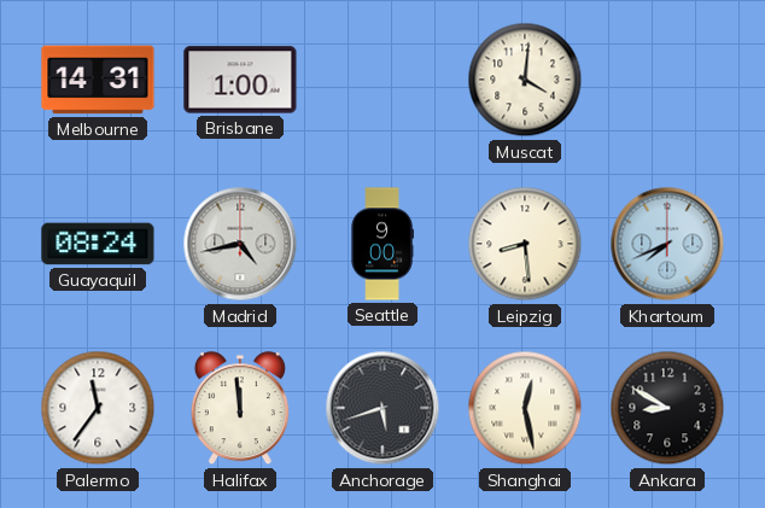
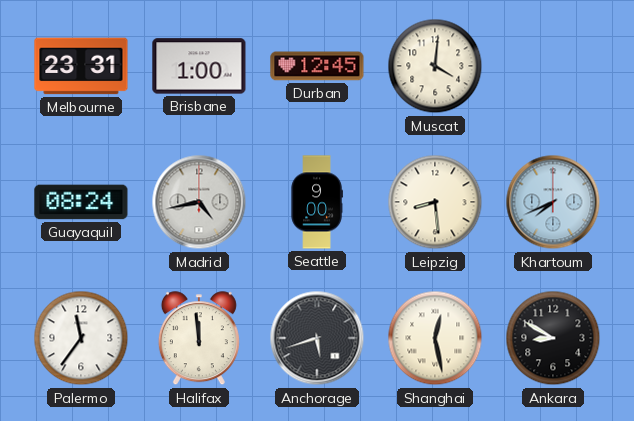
Melbourne: 14:31 -> 23:31 (81, 66)
Durban: none -> 12:45 (317, 66)
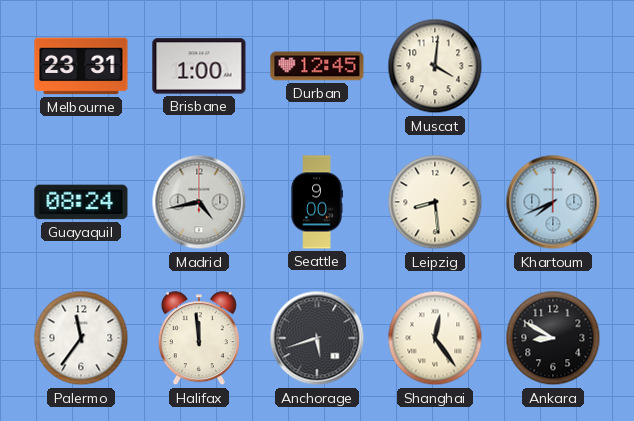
Shanghai: 12:28 -> 12:24 (435, 338)
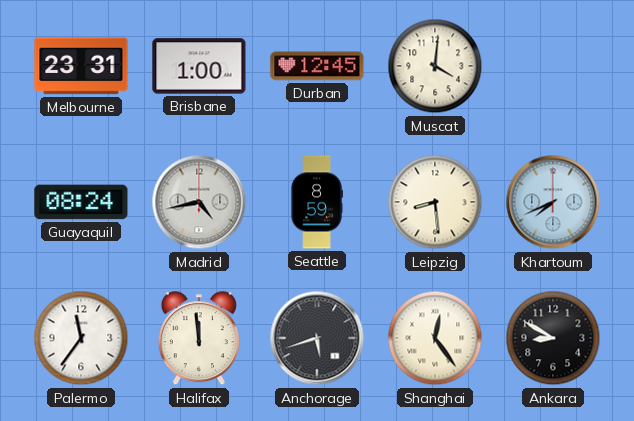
Seattle: 9:00 -> 8:59 (317, 202)
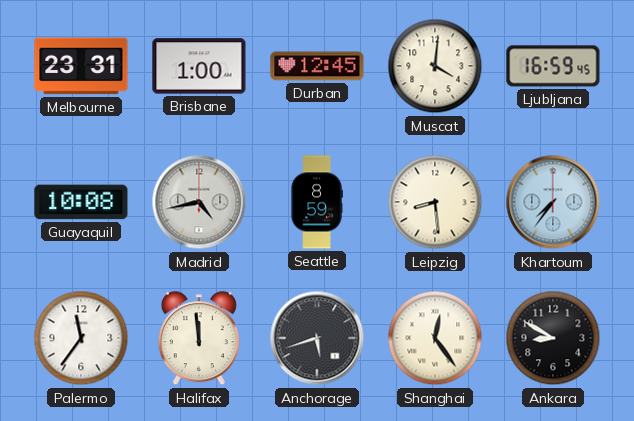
Ljubljana: none -> 16:59 (553, 66)
Guayaquil: 08:24 -> 10:08 (81, 202)
Khartoum: 7:41 -> 7:36 (553, 202)
